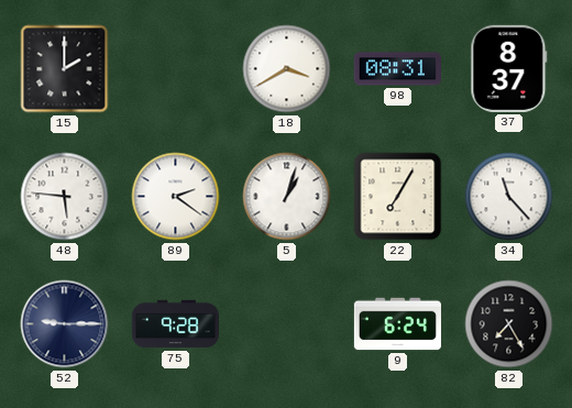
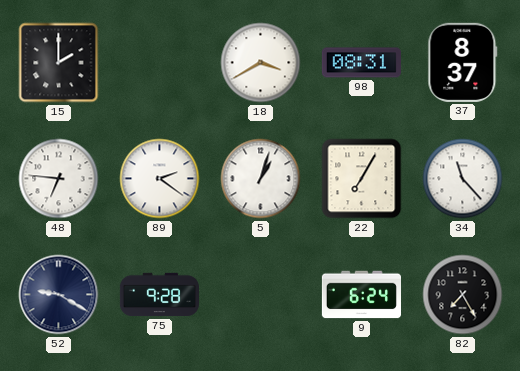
48: 5:46 -> 6:46 (59, 179)
52: 9:15 -> 9:20 (59, 295)
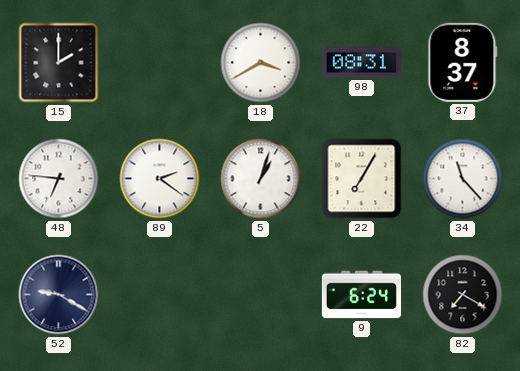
75: 9:28 -> none (159, 295)
82: 7:25 -> 7:20 (463, 295)
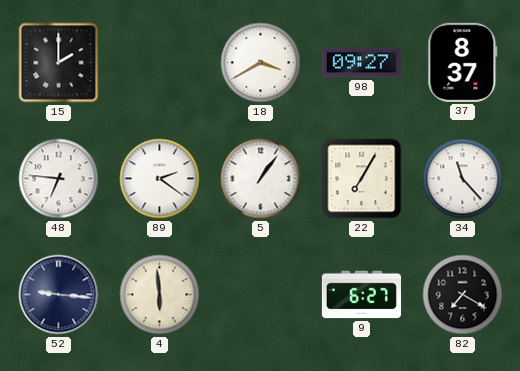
98: 08:31 -> 09:27 (361, 63)
5: 1:03 -> 1:06 (261, 179)
52: 9:20 -> 9:16 (59, 295)
4: none -> 5:59 (160, 295)
9: 6:24 -> 6:27 (361, 295)
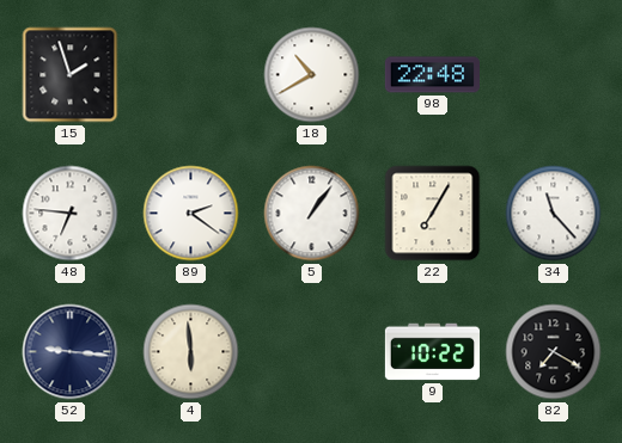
15: 2:00 -> 1:57 (71, 75)
18: 3:40 -> 10:40 (312, 75)
98: 09:27 -> 22:48 (432, 75)
37: 8:37 -> none (463, 62)
9: 6:27 -> 10:22 (432, 352)
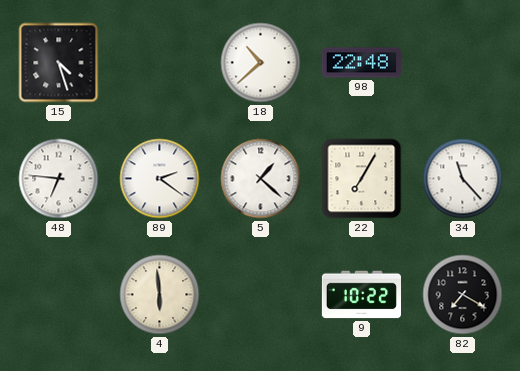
15: 1:57 -> 4:27 (59, 63)
18: 10:40 -> 10:38 (261, 63)
5: 1:06 -> 1:22 (261, 179)
52: 9:16 -> none (71, 352)
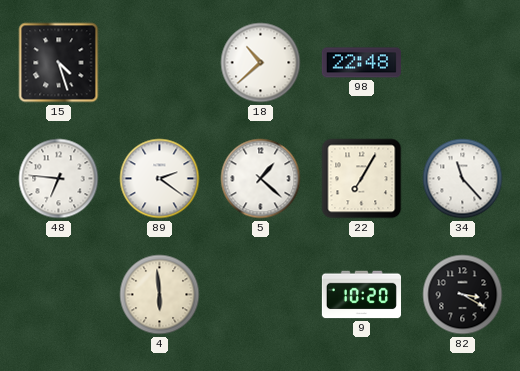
9: 10:22 -> 10:20 (361, 295)
82: 7:20 -> 3:20 (463, 295)
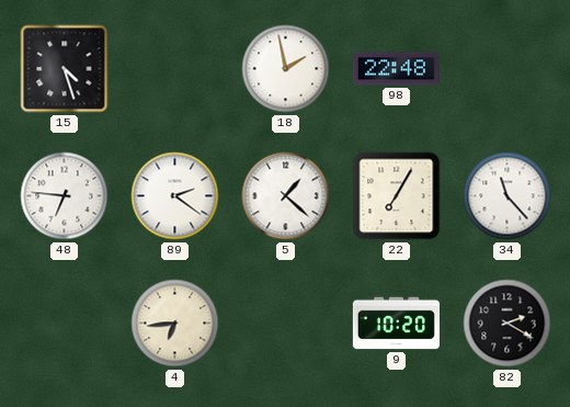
18: 10:38 -> 1:58 (286, 69)
4: 5:59 -> 6:44 (175, 324)
82: 3:20 -> 2:20 (508, 324)
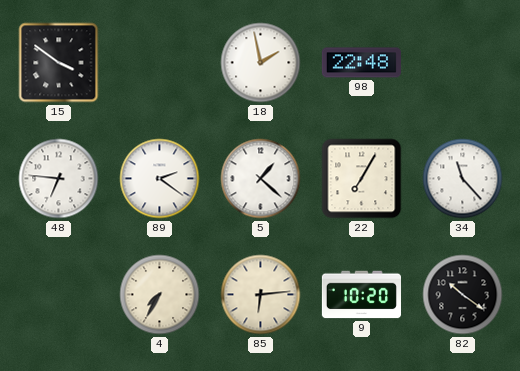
15: 4:27 -> 3:51 (59, 63)
4: 6:44 -> 7:35 (160, 295)
85: none -> 6:14 (261, 295)
82: 2:20 -> 10:21 (463, 295)
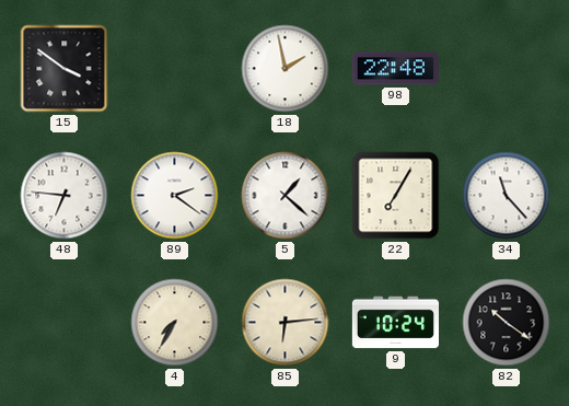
9: 10:20 -> 10:24 (395, 323)
